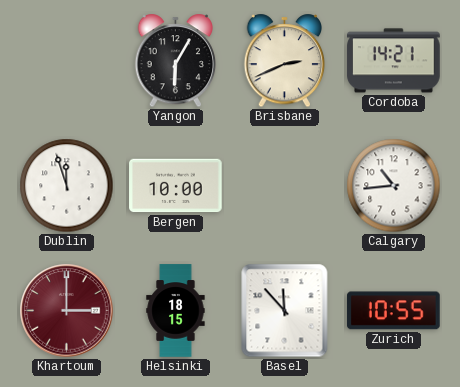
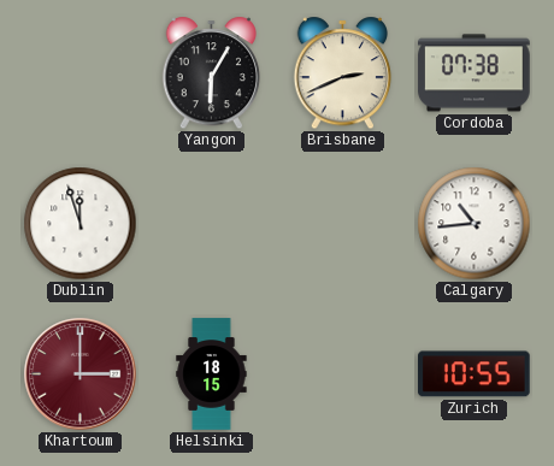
Cordoba: 14:21 -> 07:38 (475, 73)
Bergen: 10:00 -> none (176, 186)
Basel: 11:53 -> none (285, 311)
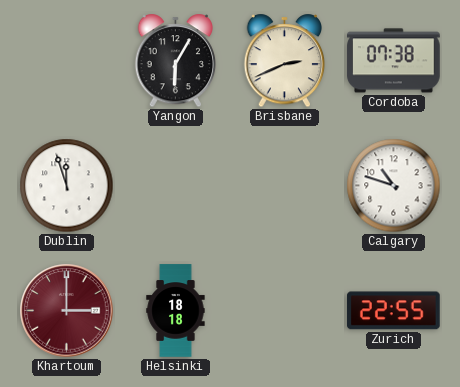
Calgary: 10:44 -> 10:48 (394, 186)
Helsinki: 18:15 -> 18:18 (176, 311)
Zurich: 10:55 -> 22:55 (394, 311)
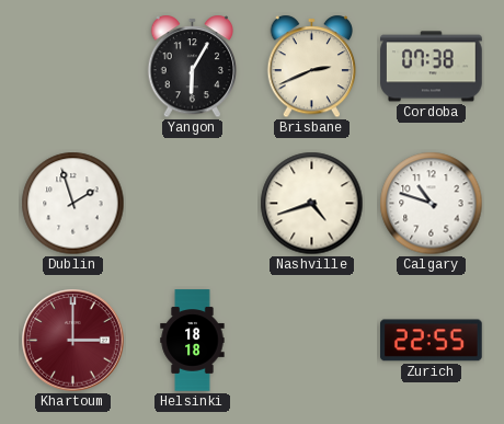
Dublin: 11:57 -> 1:57 (73, 204)
Nashville: none -> 4:42 (312, 204)
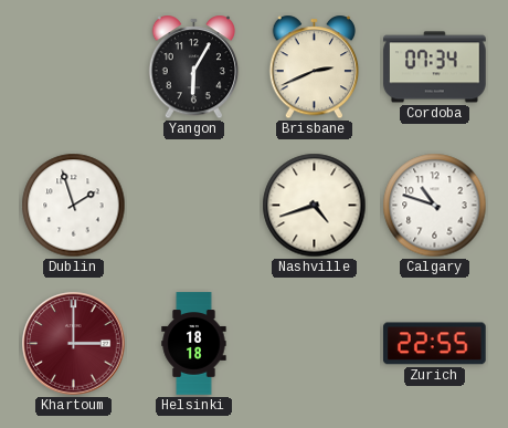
Cordoba: 07:38 -> 07:34 (435, 67)
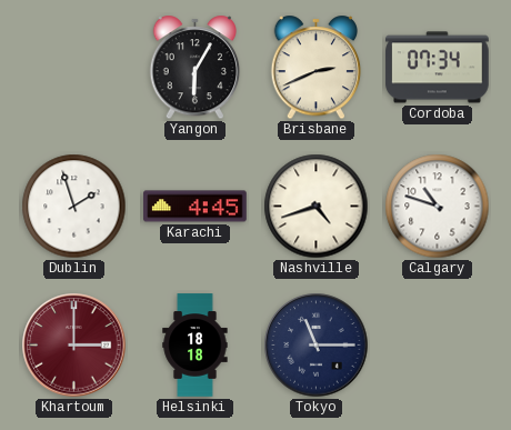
Karachi: none -> 4:45 (196, 207)
Tokyo: none -> 11:15 (317, 346)
Zurich: 22:55 -> none (435, 344)
